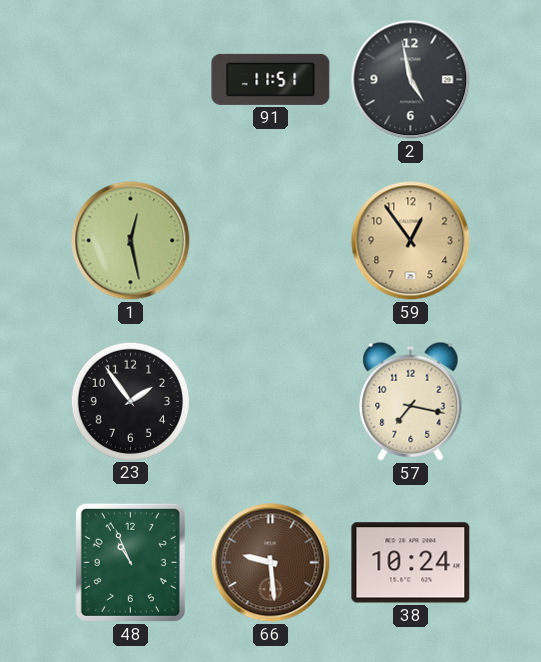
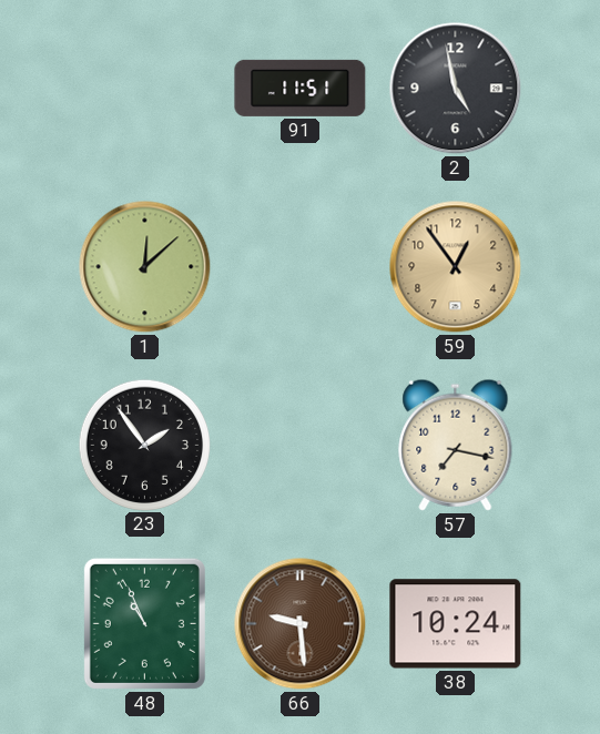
1: 12:28 -> 12:08 (145, 267)
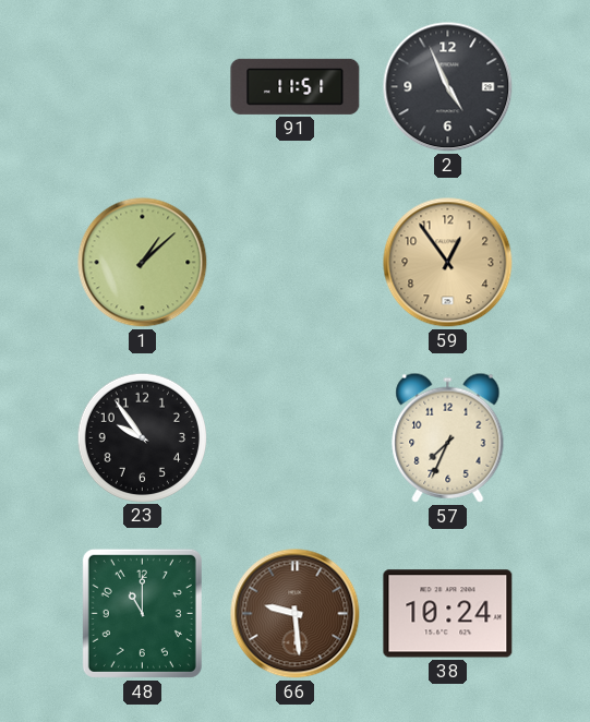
2: 4:58 -> 4:56 (448, 87)
1: 12:08 -> 1:08 (143, 263)
23: 1:54 -> 9:54 (142, 437)
57: 7:17 -> 7:34 (448, 437)
48: 10:56 -> 11:00 (142, 613)
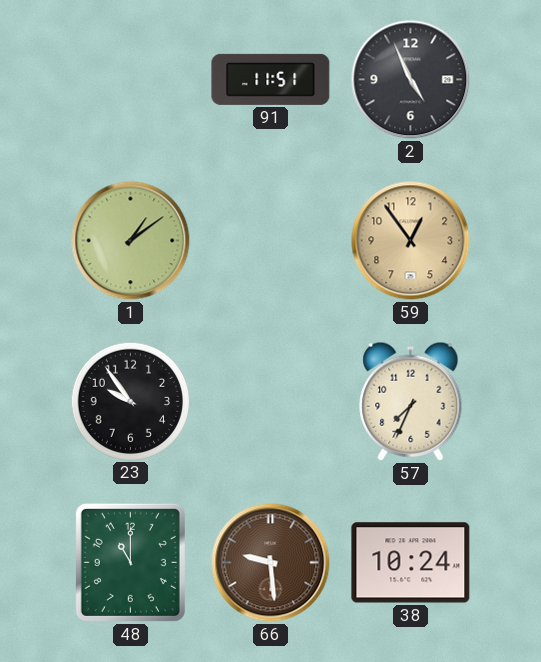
1: 1:08 -> 1:09 (131, 241)
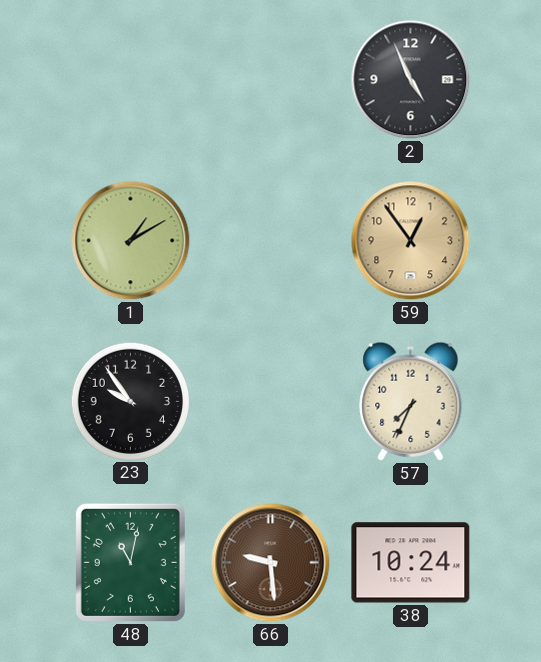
91: 11:51 -> none (271, 79)
1: 1:09 -> 1:10 (131, 241)
48: 11:00 -> 11:02 (130, 562)
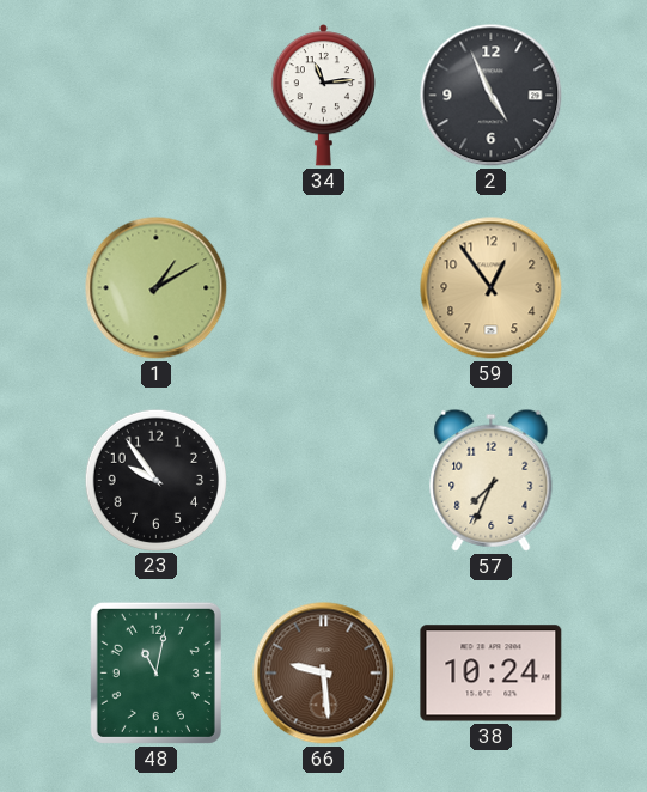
34: none -> 11:14 (323, 96)
